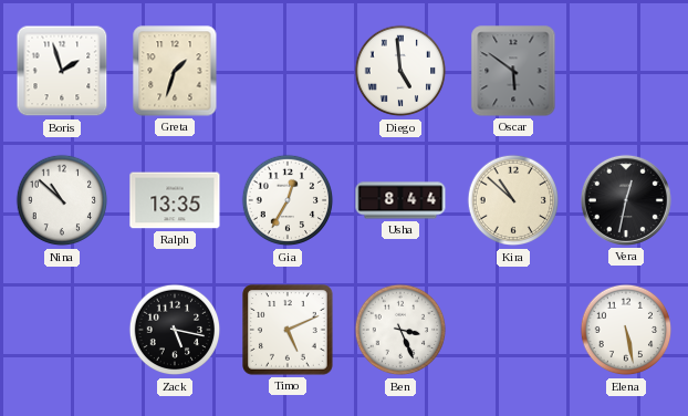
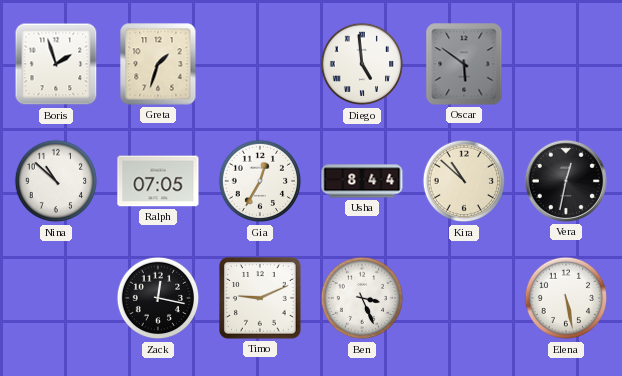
Ralph: 13:35 -> 07:05 (158, 181)
Zack: 5:17 -> 12:17 (158, 298)
Timo: 5:11 -> 9:11 (260, 298)
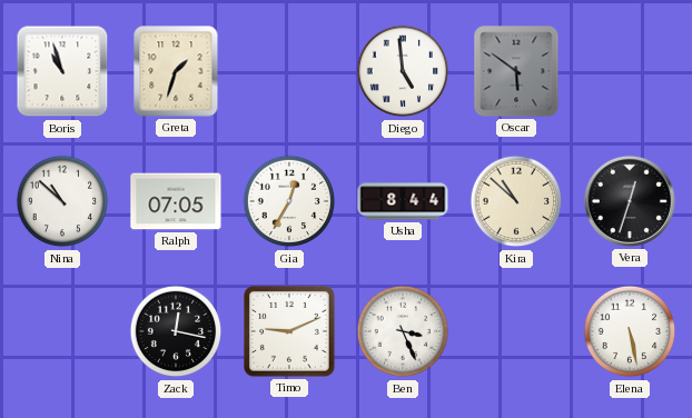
Boris: 1:57 -> 10:57 (62, 71)
Vera: 12:32 -> 12:33 (630, 201)
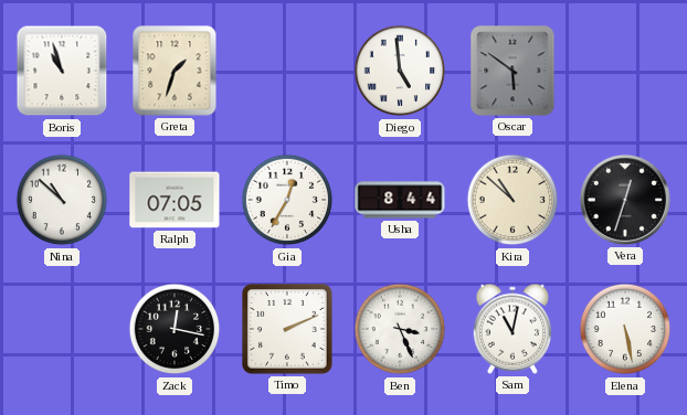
Timo: 9:11 -> 2:11 (287, 329)
Sam: none -> 11:02 (511, 329)
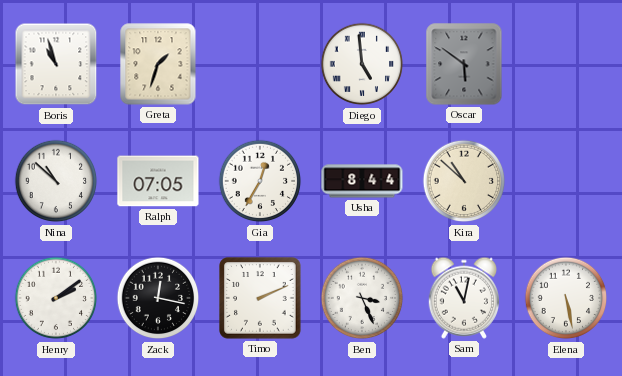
Vera: 12:33 -> none (625, 200)
Henry: none -> 2:09 (56, 298)
